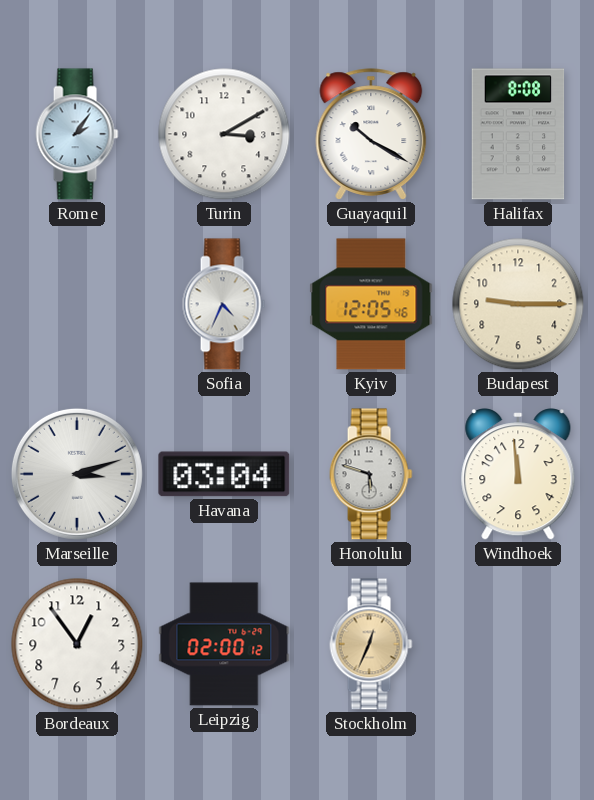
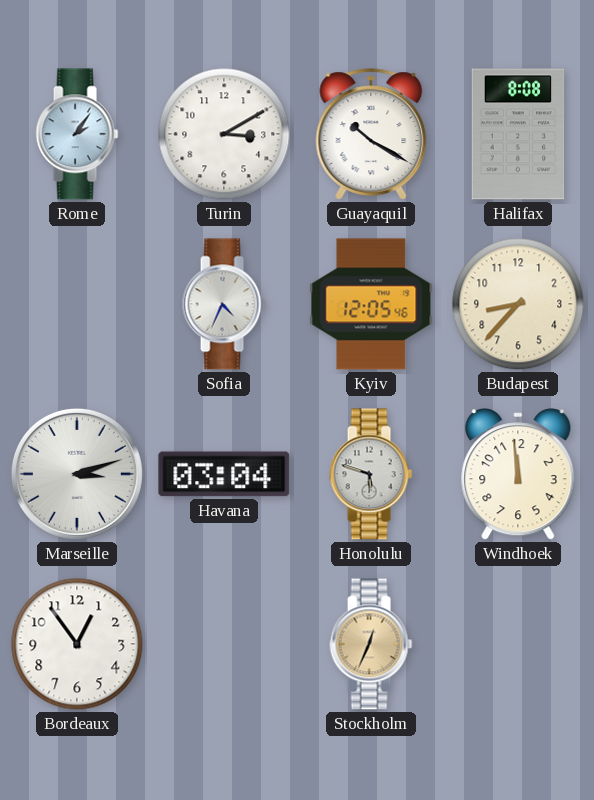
Budapest: 9:15 -> 8:37 (518, 304)
Leipzig: 02:00 -> none (224, 644)
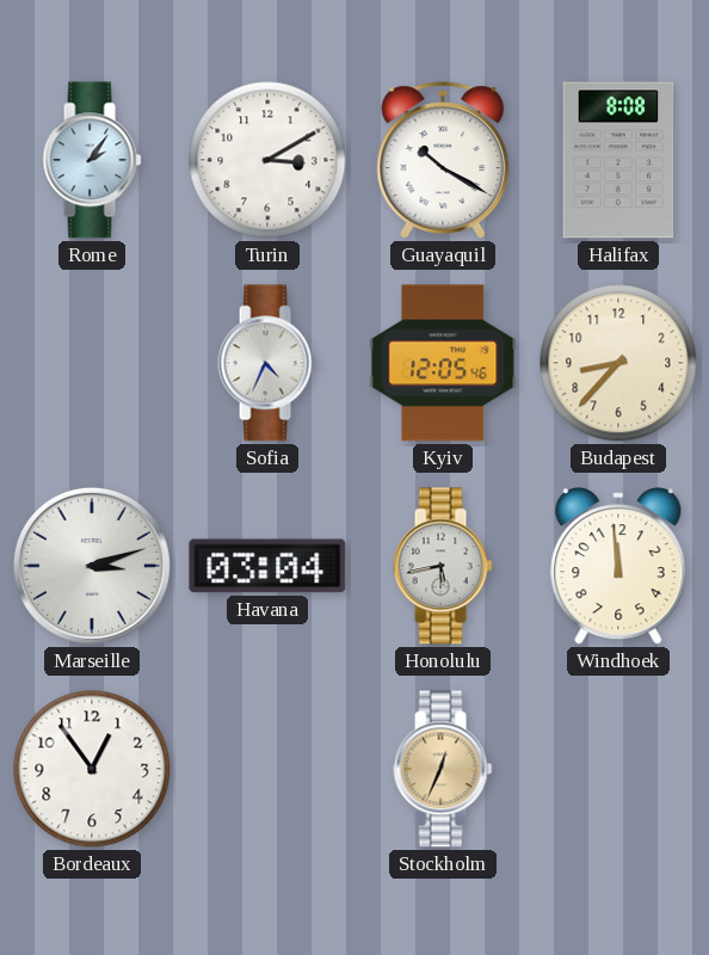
Honolulu: 5:48 -> 5:43 (443, 566)
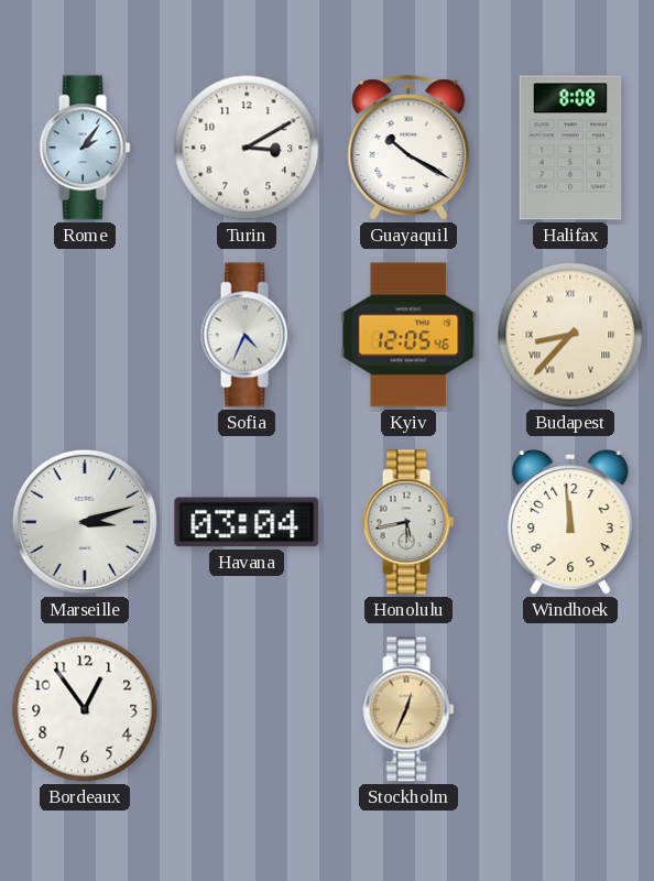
Budapest numerals: Arabic -> Roman (570, 335)
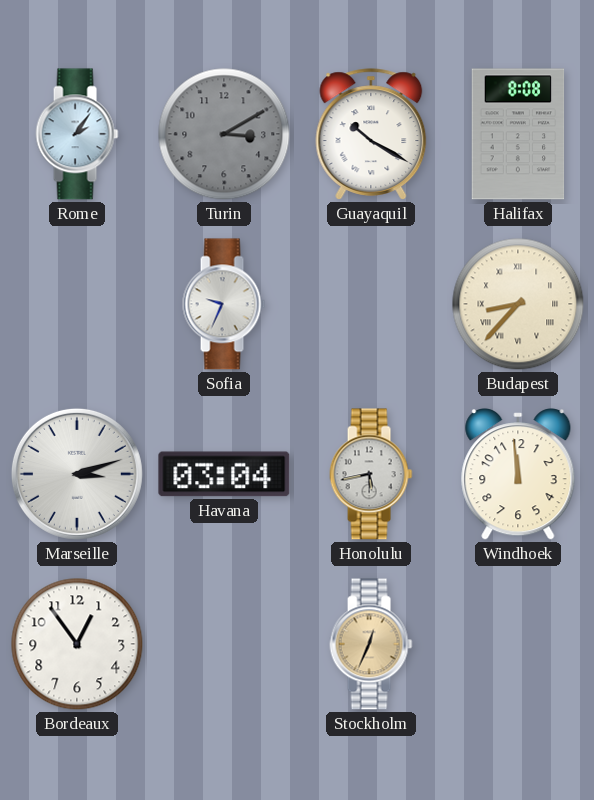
Turin dial: white -> grey (224, 134)
Sofia: 4:34 -> 9:34 (224, 304)
Kyiv: 12:05 -> none (408, 335)
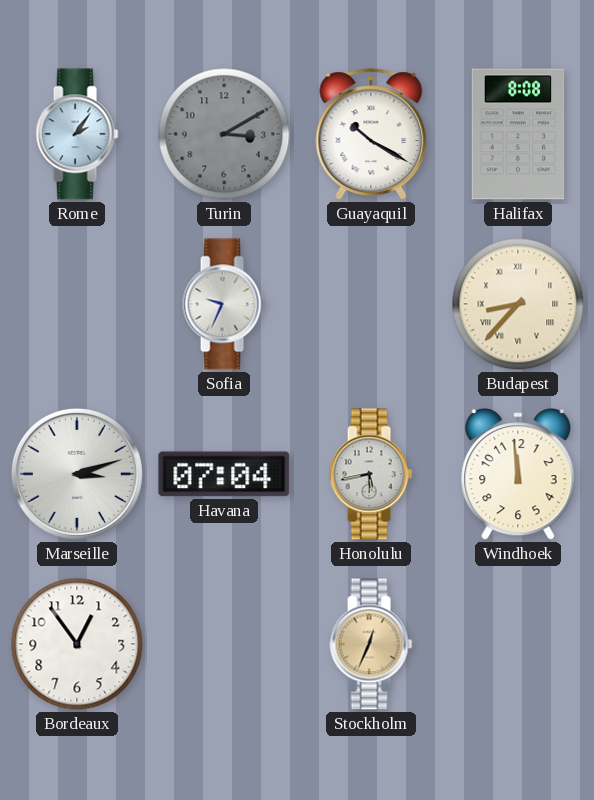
Havana: 03:04 -> 07:04 (224, 474)
